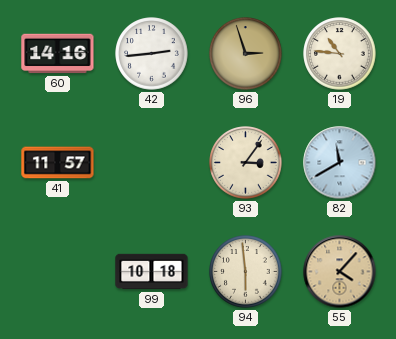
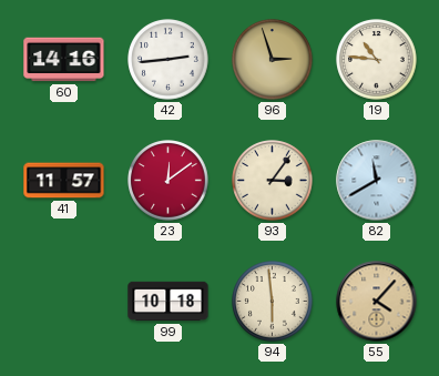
23: none -> 12:09 (169, 181)
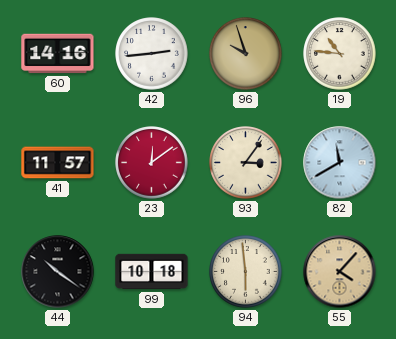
96: 2:57 -> 9:57 (246, 54)
44: none -> 10:21 (58, 272)
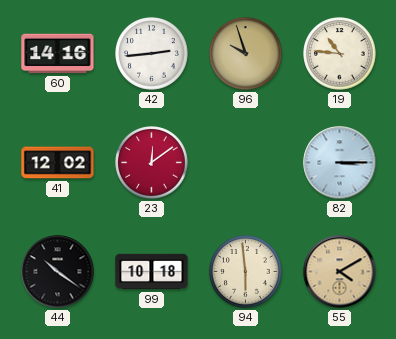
41: 11:57 -> 12:02 (58, 163)
93: 3:06 -> none (246, 163)
82: 11:40 -> 3:15 (340, 163)
55: 4:07 -> 4:10 (340, 272)
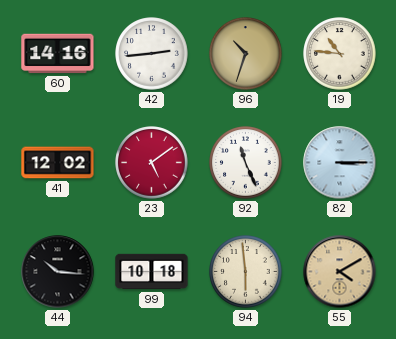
96: 9:57 -> 10:33 (246, 54)
23: 12:09 -> 5:09 (152, 163)
92: none -> 11:26 (246, 163)
44: 10:21 -> 10:16 (58, 272)
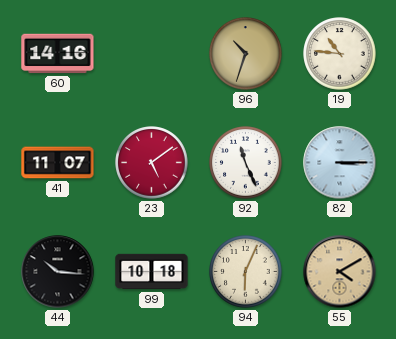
42: 2:44 -> none (152, 54)
41: 12:02 -> 11:07 (58, 163)
94: 5:59 -> 6:04 (246, 272)
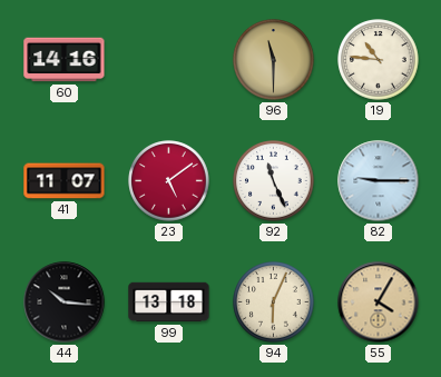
96: 10:33 -> 11:30 (274, 60)
82: 3:15 -> 9:15 (379, 181)
99: 10:18 -> 13:18 (169, 302)
55: 4:10 -> 4:05 (379, 302)
